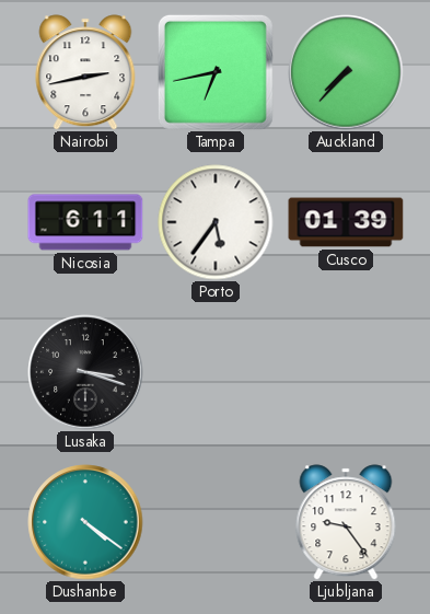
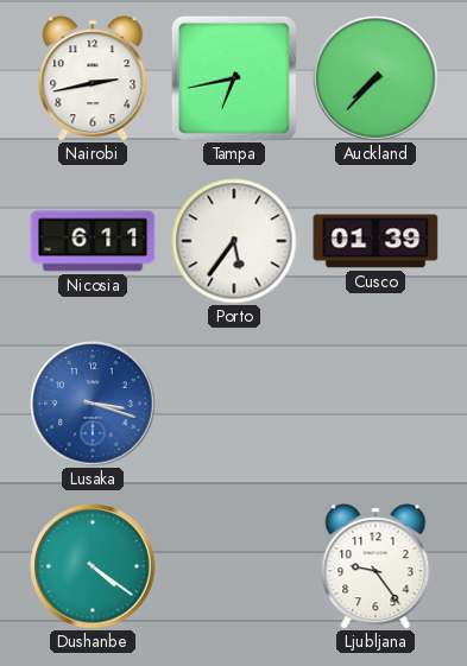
Lusaka dial: black -> blue (93, 404)
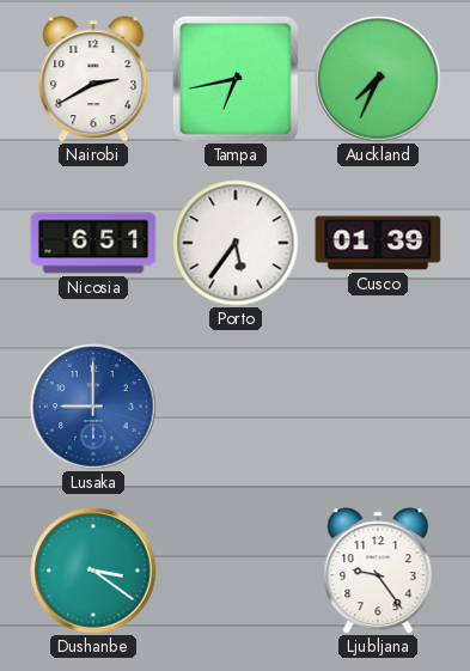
Nairobi: 2:43 -> 2:40 (93, 79)
Auckland: 7:37 -> 7:34 (378, 79)
Nicosia: 6:11 -> 6:51 (93, 243)
Lusaka: 3:18 -> 9:00 (93, 407)
Dushanbe: 4:21 -> 3:21 (93, 571)
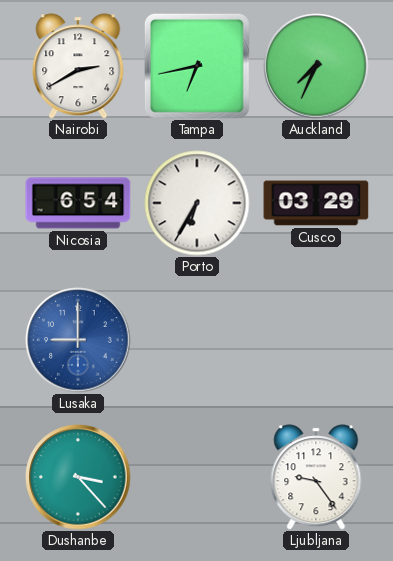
Nicosia: 6:51 -> 6:54 (78, 203)
Porto: 5:36 -> 6:35 (197, 203)
Cusco: 01:39 -> 03:29 (316, 203)
Dushanbe: 3:21 -> 3:23 (78, 477)
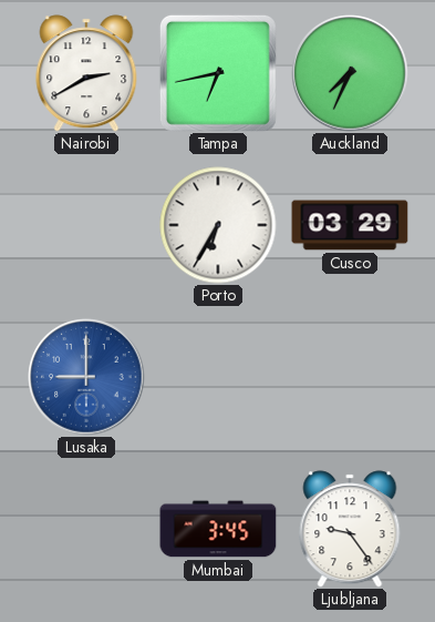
Nicosia: 6:54 -> none (78, 203)
Dushanbe: 3:23 -> none (78, 477)
Mumbai: none -> 3:45 (218, 529)
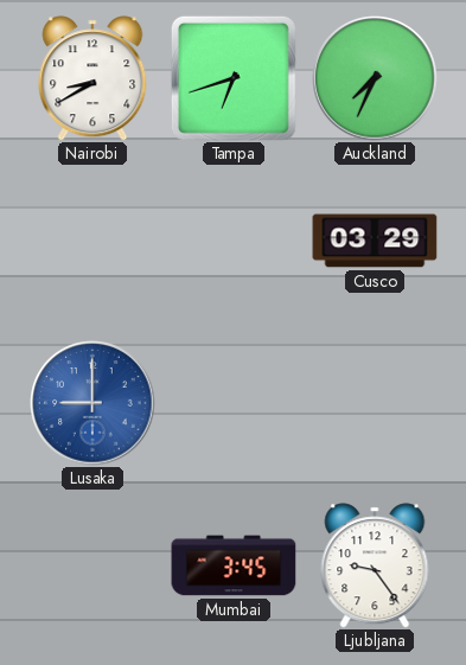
Nairobi: 2:40 -> 8:40 (92, 78)
Tampa: 6:43 -> 6:42 (234, 78)
Porto: 6:35 -> none (218, 225)
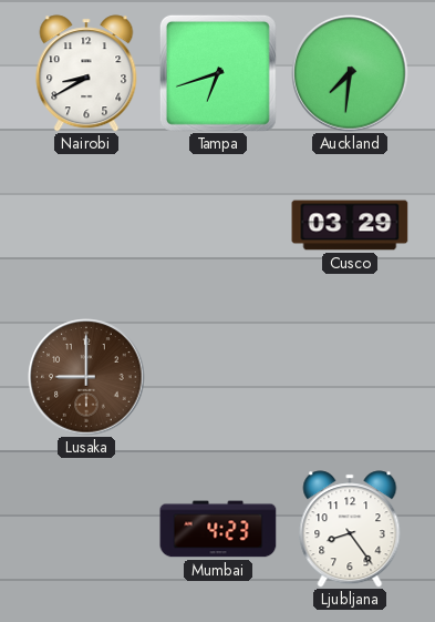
Auckland: 7:34 -> 7:31 (350, 73)
Lusaka dial: blue -> brown (86, 377)
Mumbai: 3:45 -> 4:23 (218, 529)
Ljubljana: 9:24 -> 8:24 (350, 529)
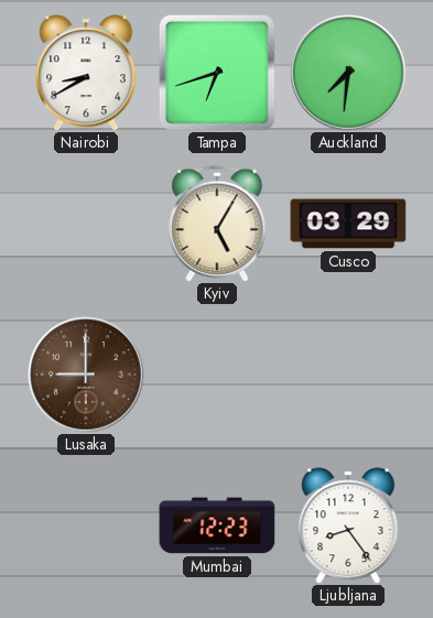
Kyiv: none -> 5:05 (217, 224)
Mumbai: 4:23 -> 12:23 (217, 525)
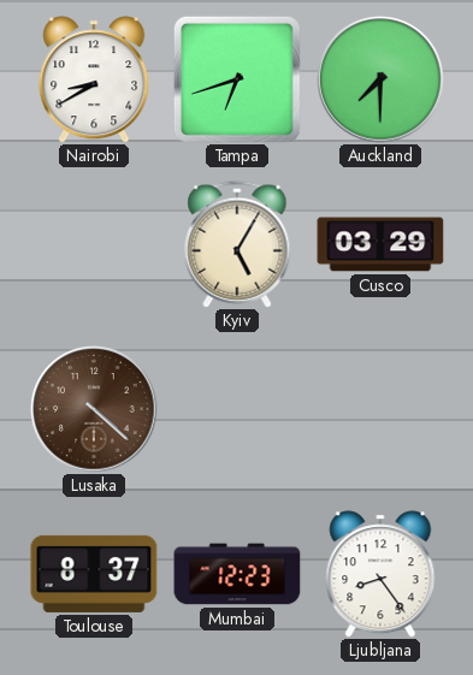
Auckland: 7:31 -> 7:30 (380, 79)
Lusaka: 9:00 -> 4:22 (94, 409)
Toulouse: none -> 8:37 (94, 574)
